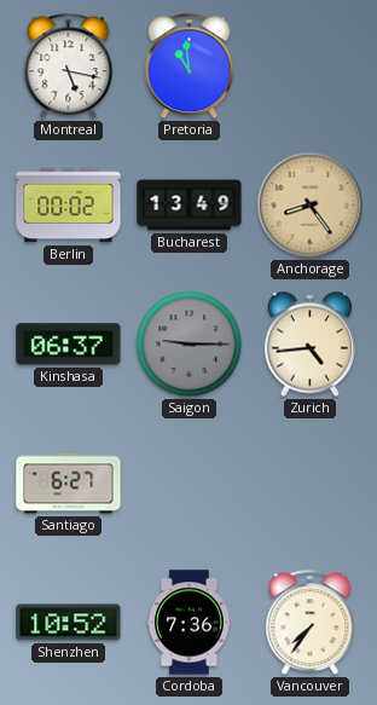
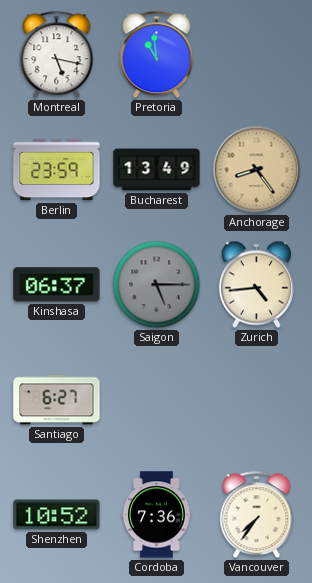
Berlin: 00:02 -> 23:59 (57, 170)
Saigon: 9:15 -> 5:15 (157, 285)
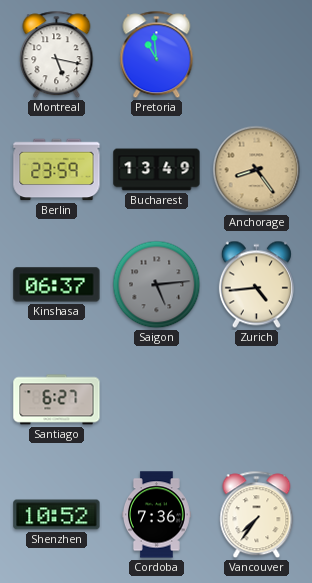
Saigon: 5:15 -> 5:14 (157, 285)
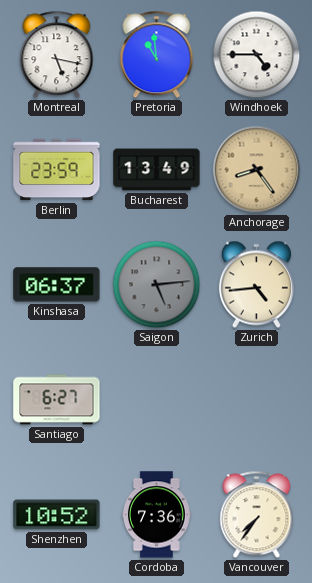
Windhoek: none -> 4:45 (257, 55)
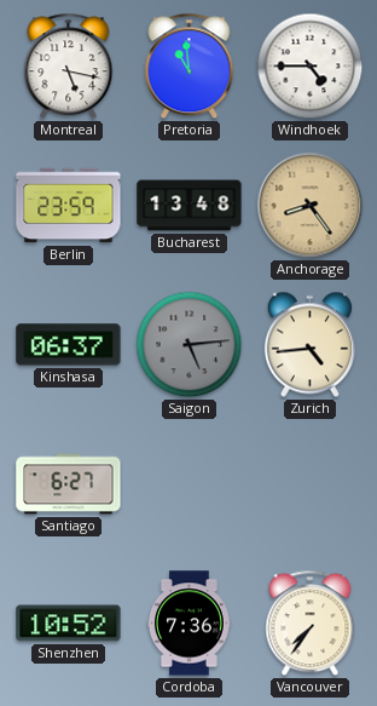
Bucharest: 13:49 -> 13:48 (190, 206)
